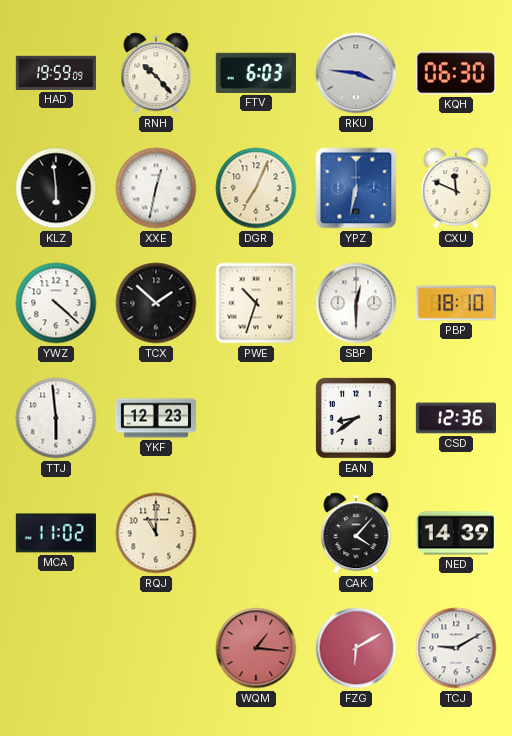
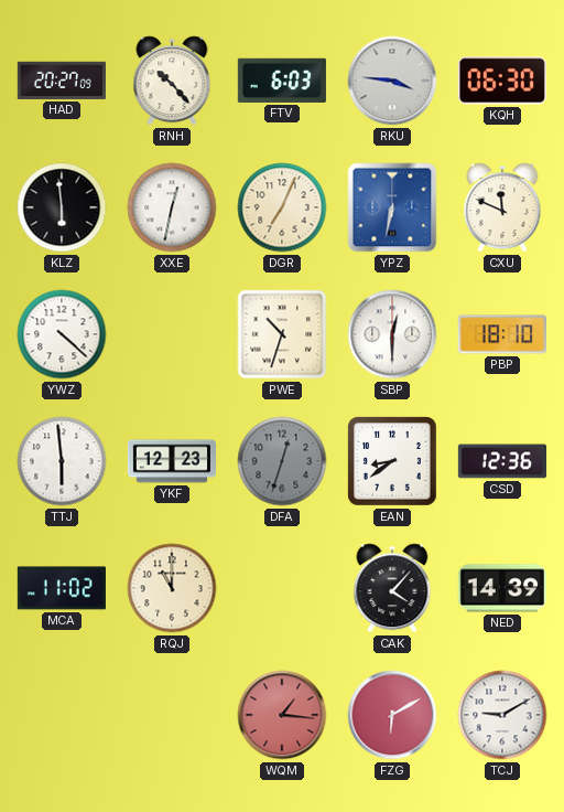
HAD: 19:59 -> 20:27 (62, 81)
TCX: 1:52 -> none (156, 303)
DFA: none -> 12:33 (282, 461)
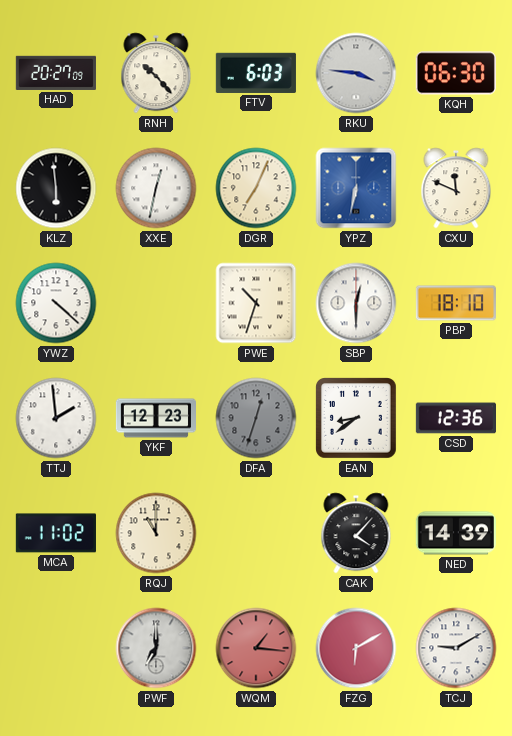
TTJ: 5:59 -> 1:59 (56, 418)
PWF: none -> 7:00 (156, 648)
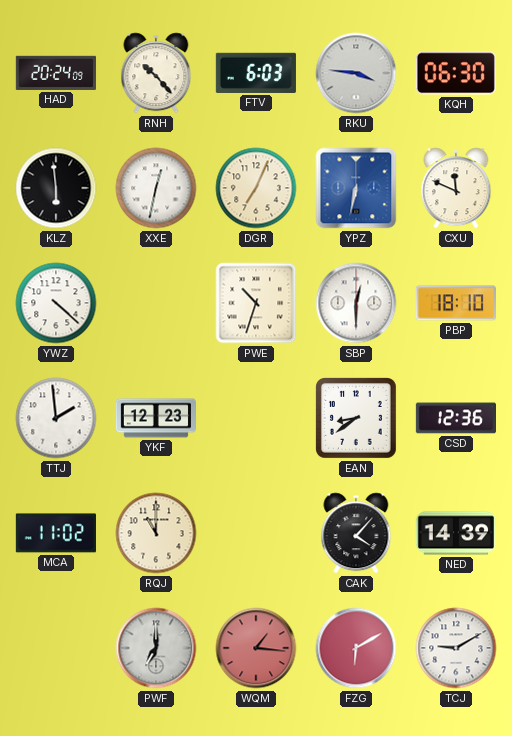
HAD: 20:27 -> 20:24 (56, 73)
DFA: 12:33 -> none (256, 418)
